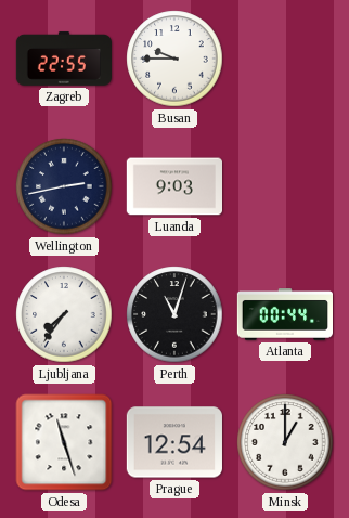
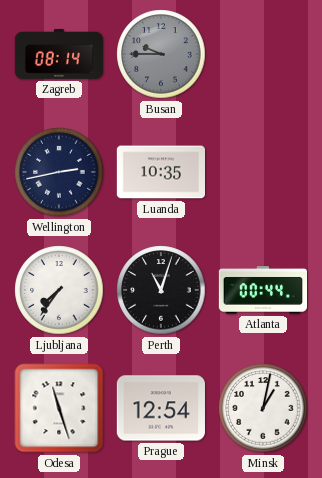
Zagreb: 22:55 -> 08:14 (58, 54)
Busan dial: white -> grey (161, 54)
Luanda: 9:03 -> 10:35 (160, 172)
Minsk: 1:00 -> 1:02 (263, 408)
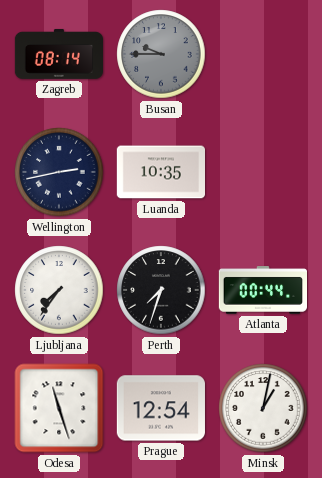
Perth: 11:03 -> 7:33 (161, 290)
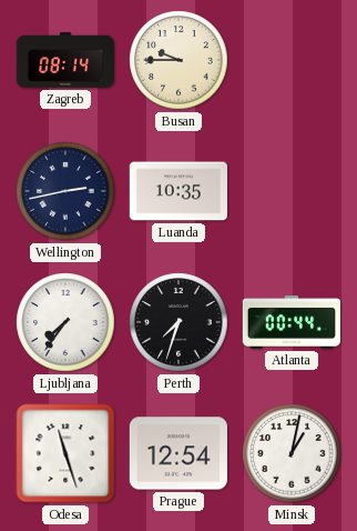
Busan dial: grey -> cream (178, 60)
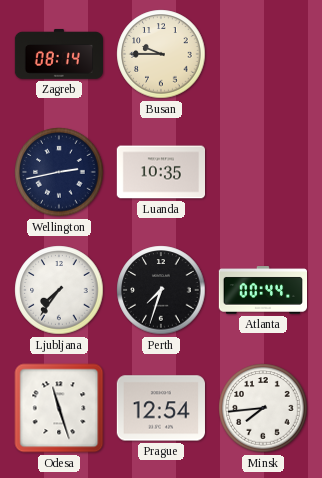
Minsk: 1:02 -> 7:44 (263, 408)
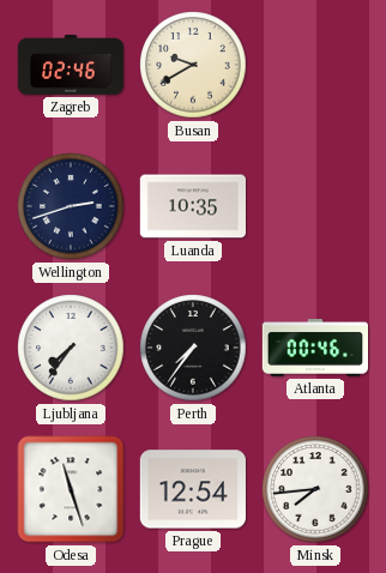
Zagreb: 08:14 -> 02:46 (70, 65)
Busan: 9:45 -> 9:40 (193, 65)
Wellington: 2:43 -> 2:42 (71, 206)
Perth: 7:33 -> 7:36 (193, 348)
Atlanta: 00:44 -> 00:46 (314, 348)
